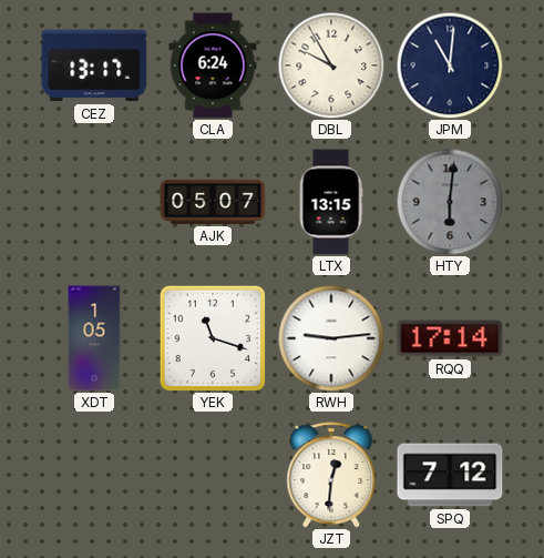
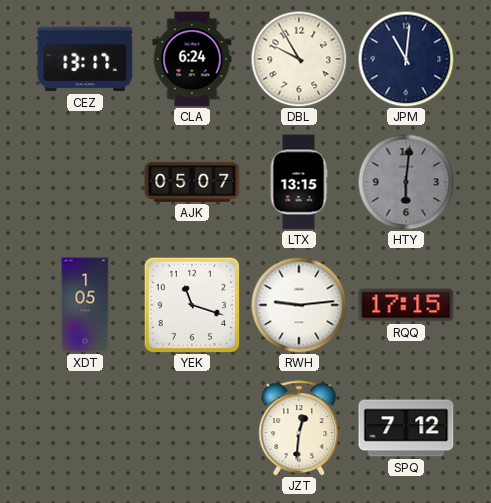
RQQ: 17:14 -> 17:15 (406, 305)
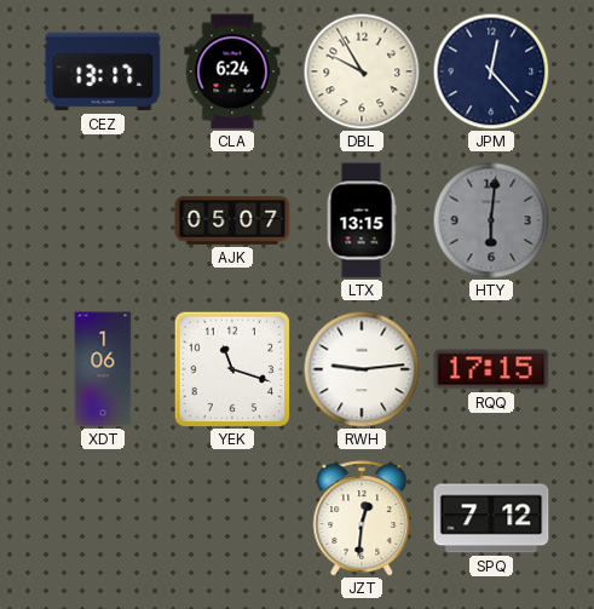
JPM: 11:01 -> 12:23 (491, 71)
XDT: 1:05 -> 1:06 (103, 369)
